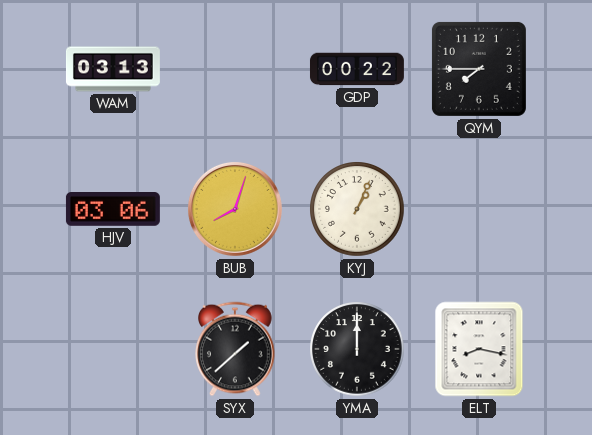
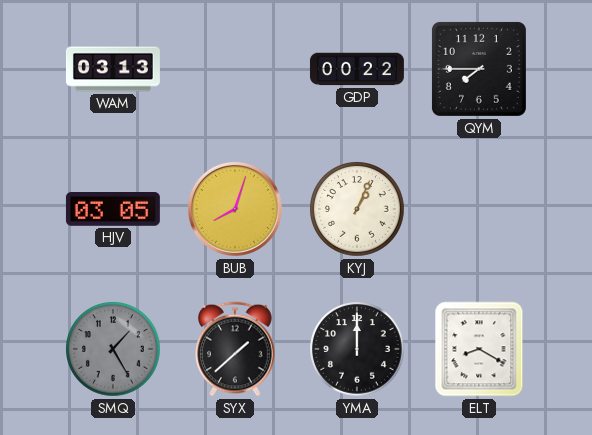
HJV: 03:06 -> 03:05 (113, 210)
SMQ: none -> 1:25 (113, 349)
ELT: 8:17 -> 8:20 (479, 349)
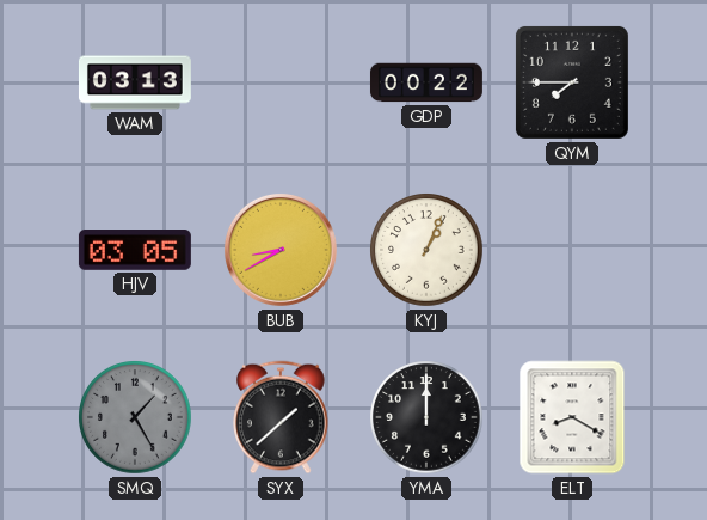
BUB: 8:03 -> 8:40 (281, 250)
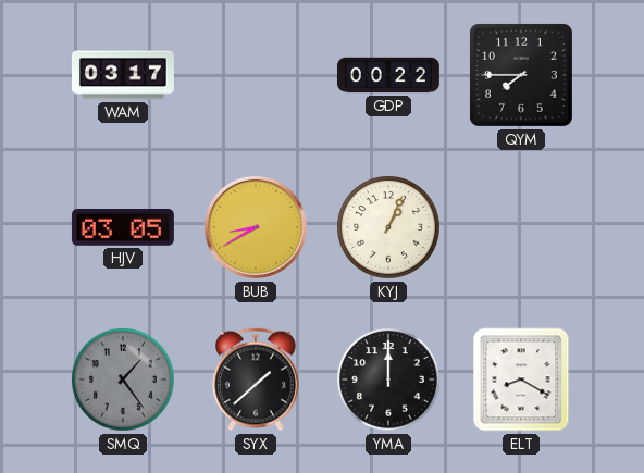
WAM: 03:13 -> 03:17 (123, 75)
SMQ: 1:25 -> 1:24 (123, 379)
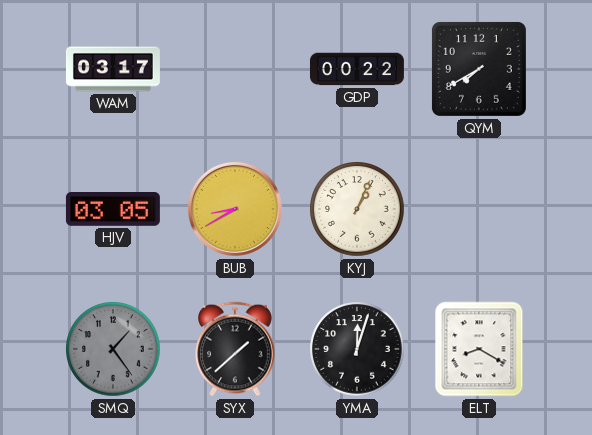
QYM: 7:45 -> 7:40 (479, 69)
YMA: 12:00 -> 12:03 (357, 349)
